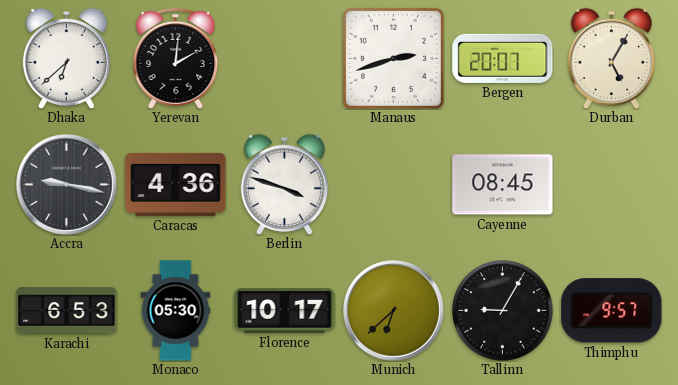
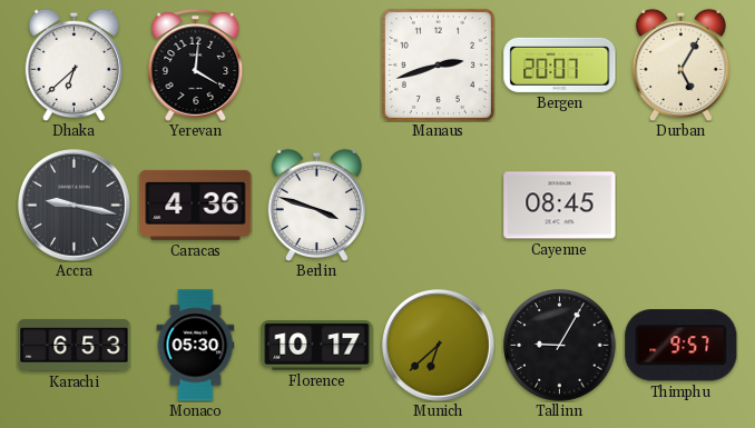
Yerevan: 2:01 -> 4:01 (196, 66)
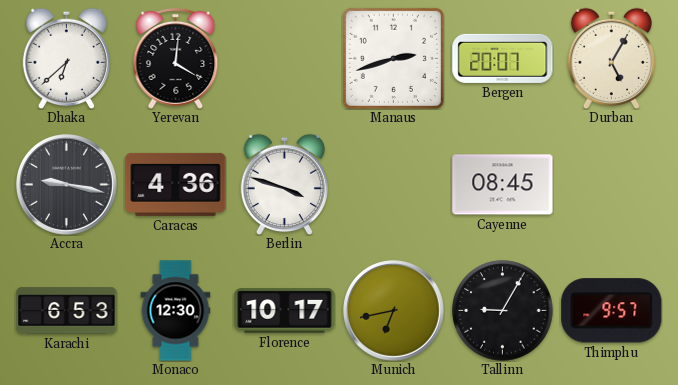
Monaco: 05:30 -> 12:30 (176, 311)
Munich: 6:38 -> 6:43 (394, 311)
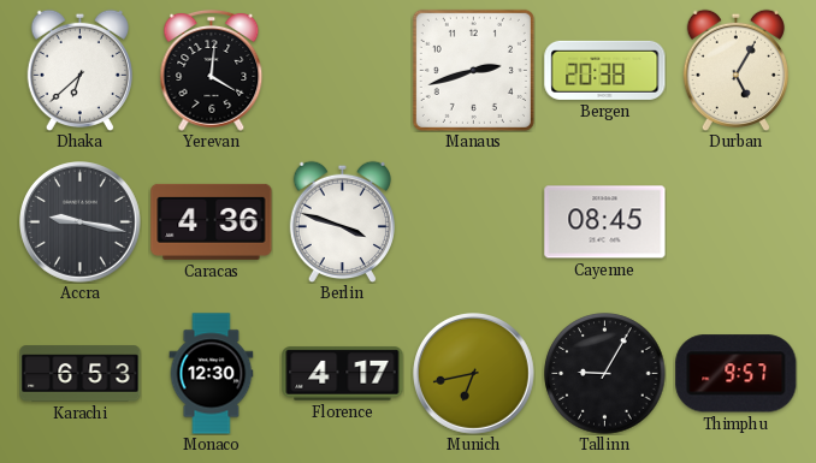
Bergen: 20:07 -> 20:38 (605, 70)
Florence: 10:17 -> 4:17 (343, 374)
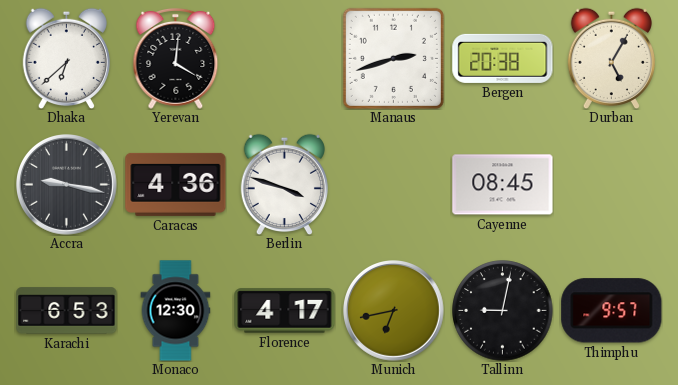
Tallinn: 9:05 -> 9:02 (503, 311)
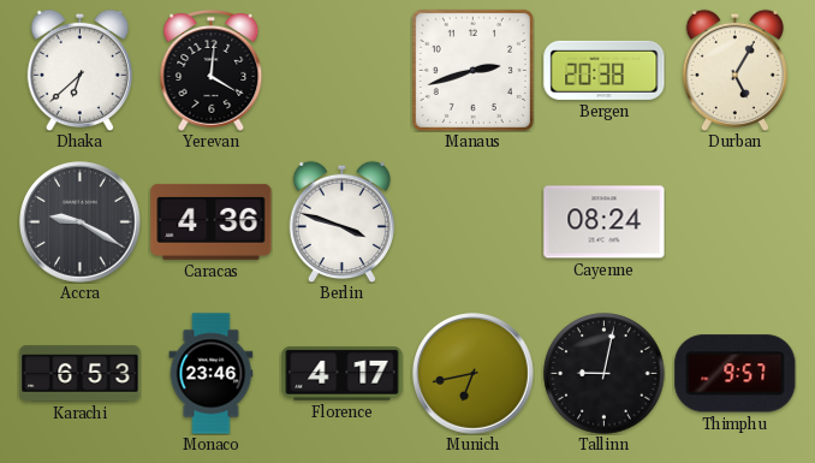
Accra: 9:17 -> 9:20 (81, 222)
Cayenne: 08:45 -> 08:24 (605, 222)
Monaco: 12:30 -> 23:46 (212, 374)
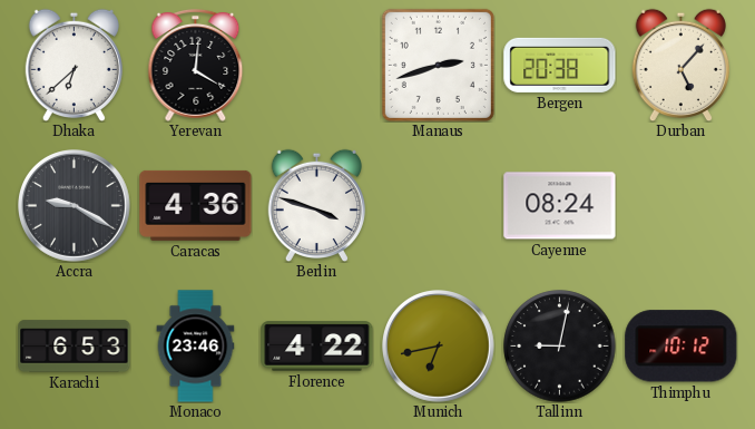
Durban: 5:05 -> 5:07 (680, 65)
Florence: 4:17 -> 4:22 (317, 347)
Thimphu: 9:57 -> 10:12 (682, 347)
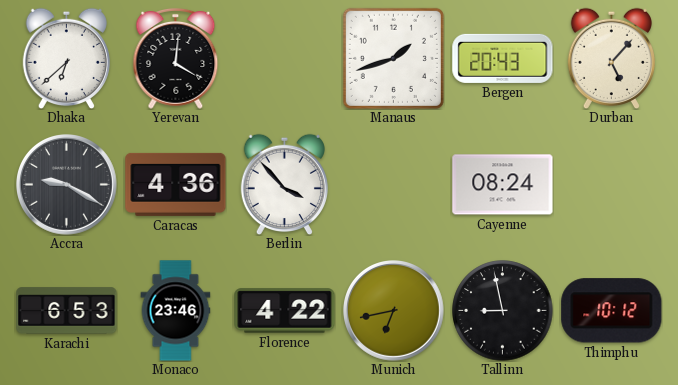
Manaus: 2:42 -> 1:42 (393, 58)
Bergen: 20:38 -> 20:43 (503, 58)
Berlin: 3:48 -> 3:53 (284, 184)
Tallinn: 9:02 -> 8:58 (503, 311)
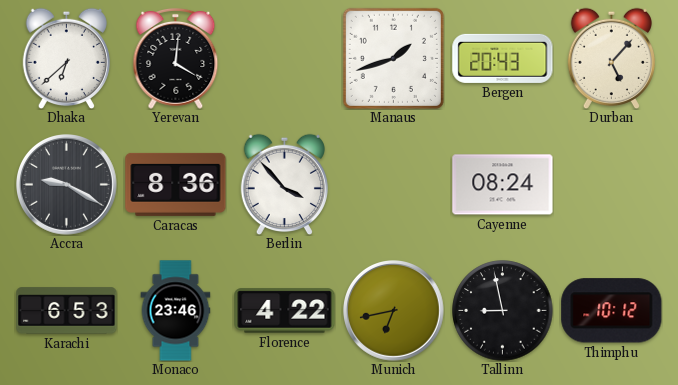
Caracas: 4:36 -> 8:36 (176, 184)
